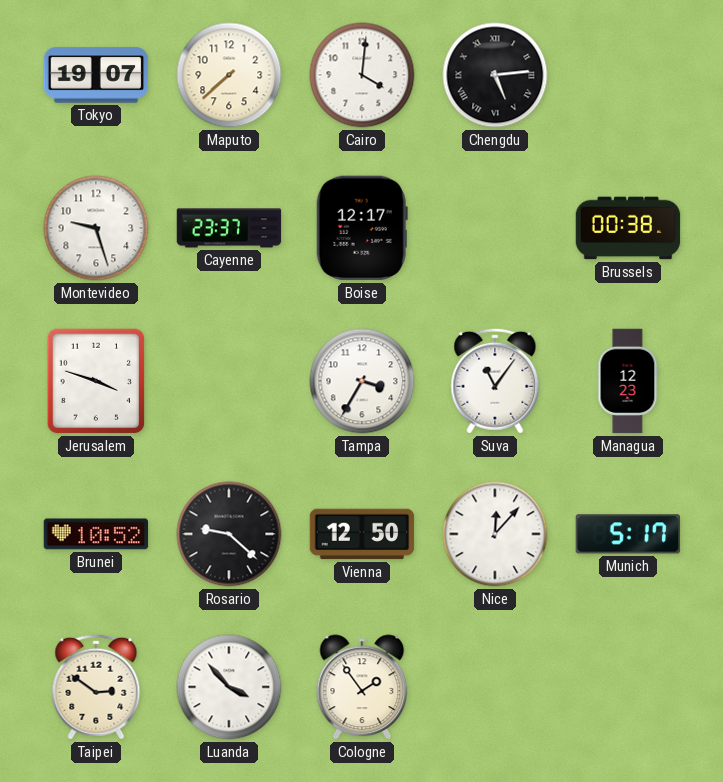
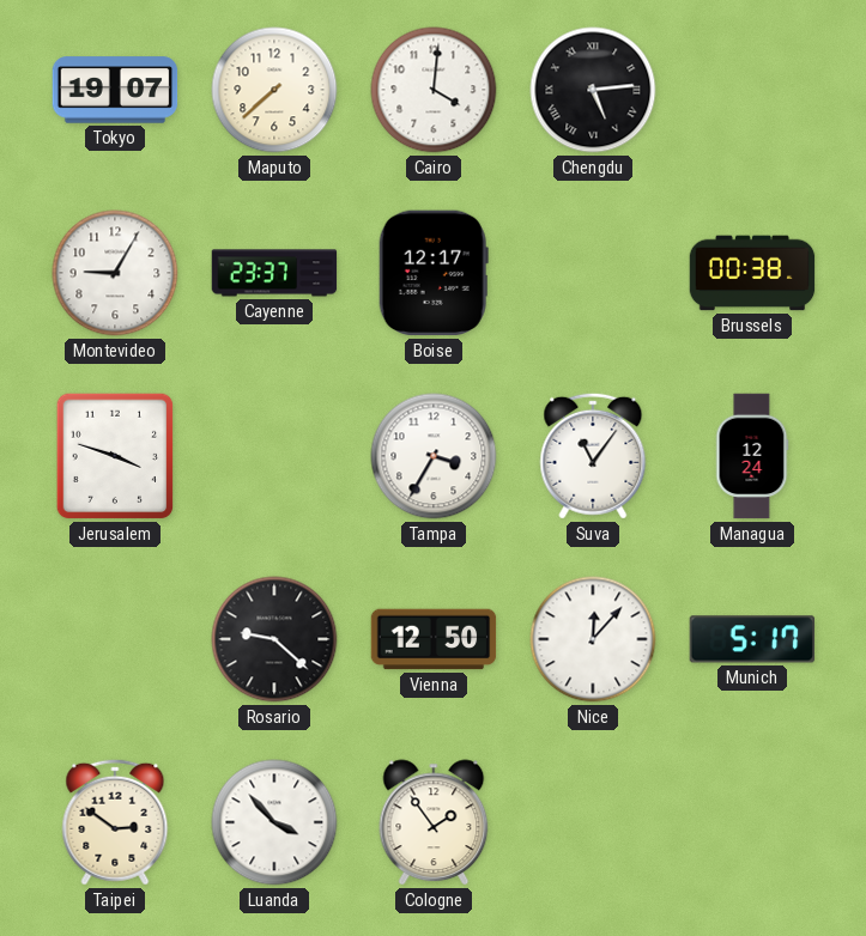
Montevideo: 9:27 -> 9:05 (115, 273)
Managua: 12:23 -> 12:24 (752, 456)
Brunei: 10:52 -> none (96, 534)
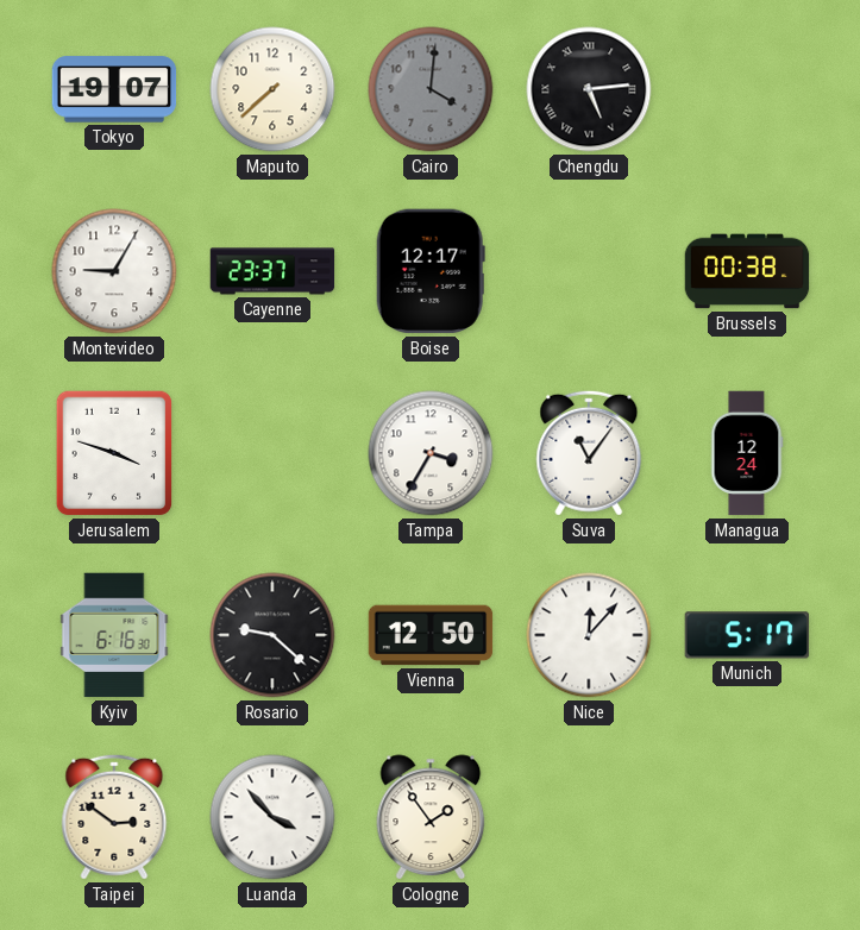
Cairo dial: white -> grey (431, 89)
Kyiv: none -> 6:16 (114, 635)
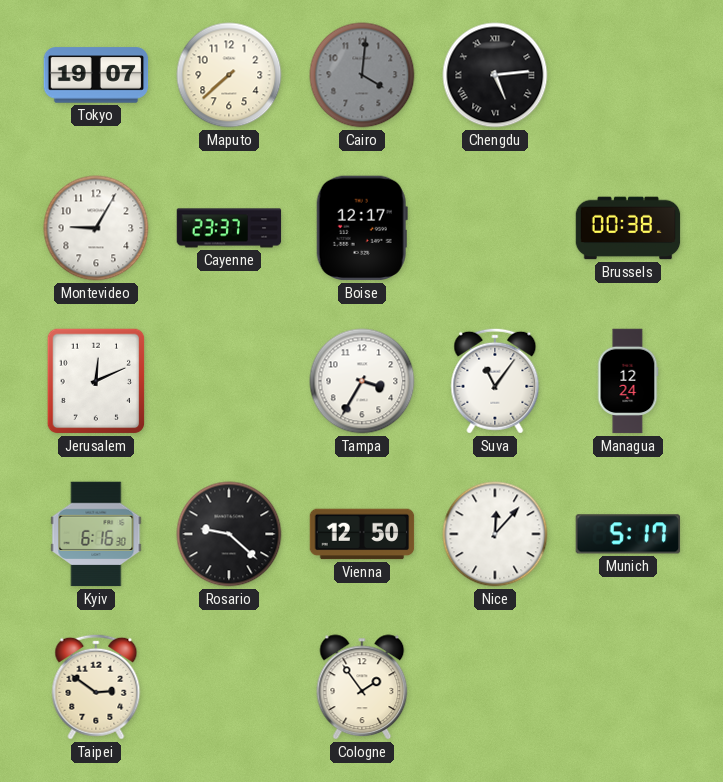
Jerusalem: 3:48 -> 12:11 (96, 381)
Luanda: 3:53 -> none (272, 817)
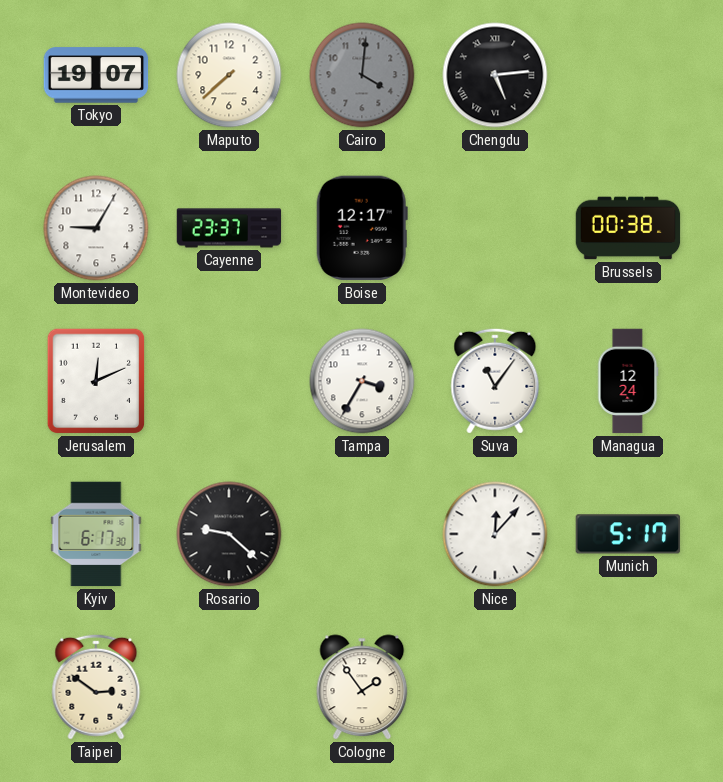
Kyiv: 6:16 -> 6:17 (96, 534)
Vienna: 12:50 -> none (362, 534)
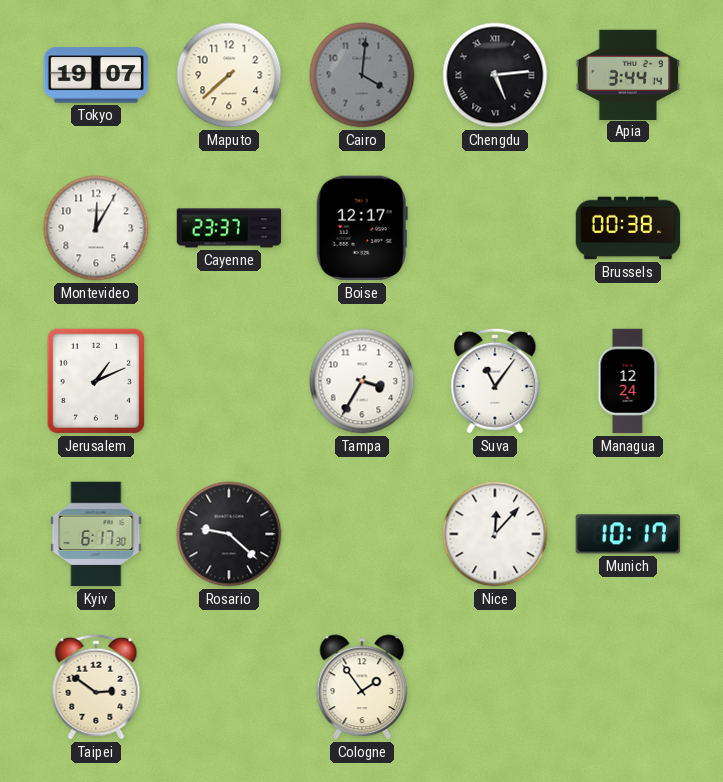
Apia: none -> 3:44 (628, 74)
Montevideo: 9:05 -> 12:05 (96, 228)
Jerusalem: 12:11 -> 1:11 (96, 381)
Munich: 5:17 -> 10:17 (628, 534)
